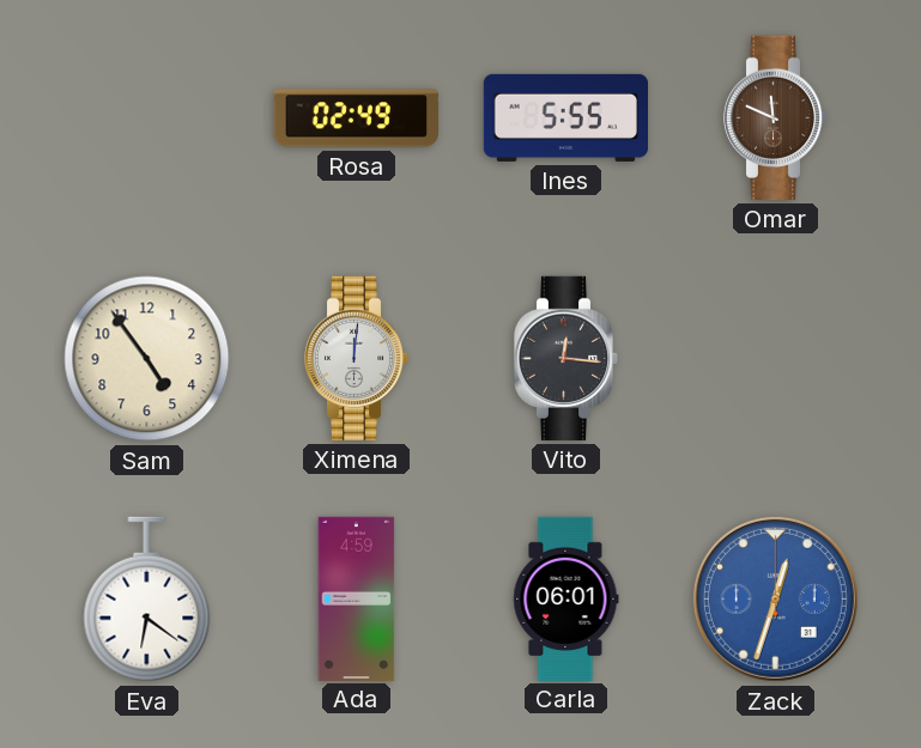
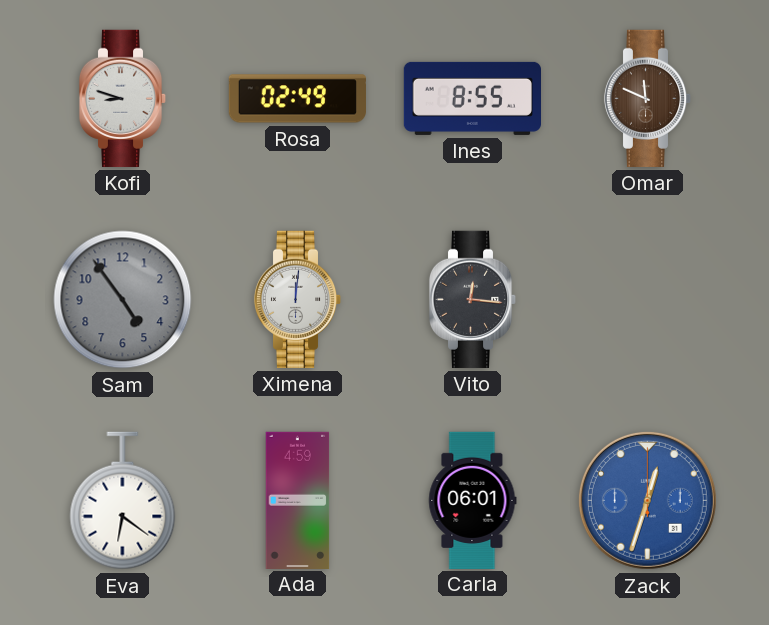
Kofi: none -> 8:48 (123, 98)
Ines: 5:55 -> 8:55 (472, 98)
Sam dial: cream -> grey (123, 300)
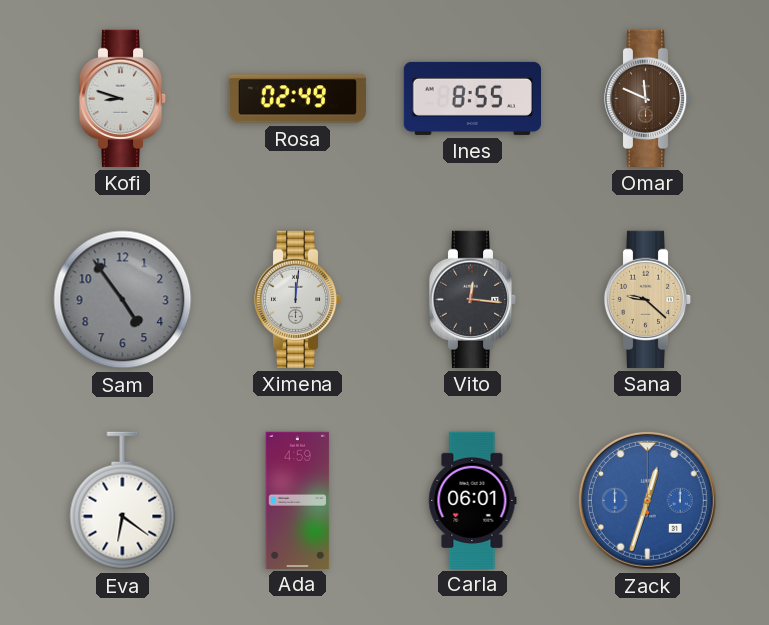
Sana: none -> 9:22 (648, 299)
